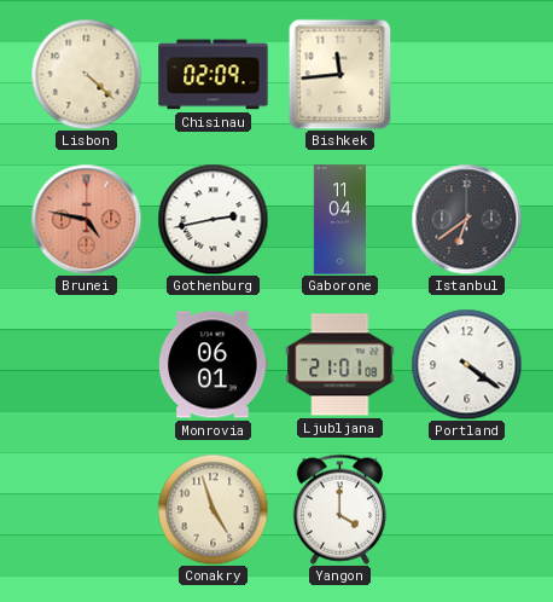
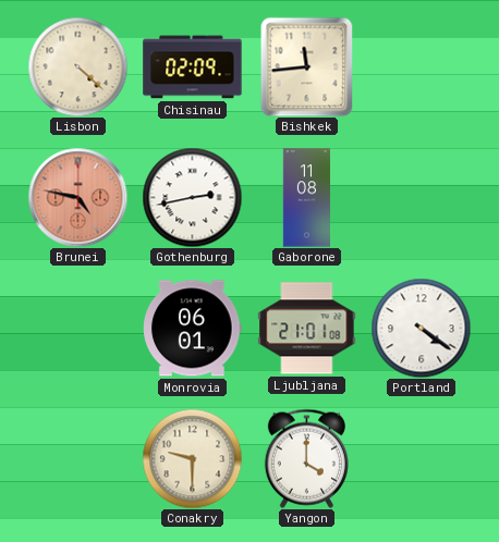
Gaborone: 11:04 -> 11:08 (306, 198)
Istanbul: 6:39 -> none (466, 219)
Conakry: 4:57 -> 9:30 (192, 458)
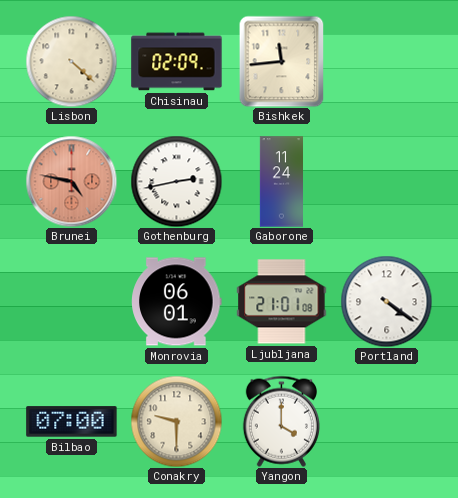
Gaborone: 11:08 -> 11:24 (281, 182)
Bilbao: none -> 07:00 (72, 422)
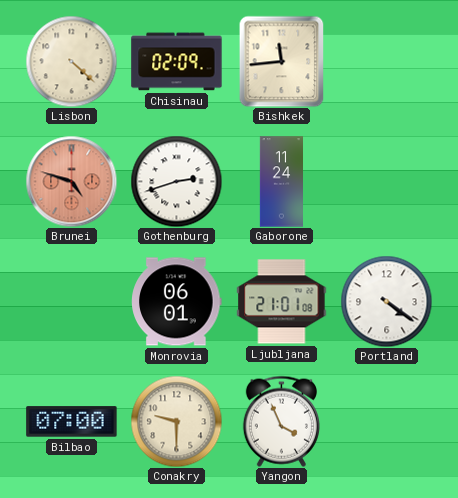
Brunei: 4:47 -> 4:48 (71, 181)
Gothenburg: 2:43 -> 2:42 (176, 181)
Yangon: 4:00 -> 3:56 (281, 421)
